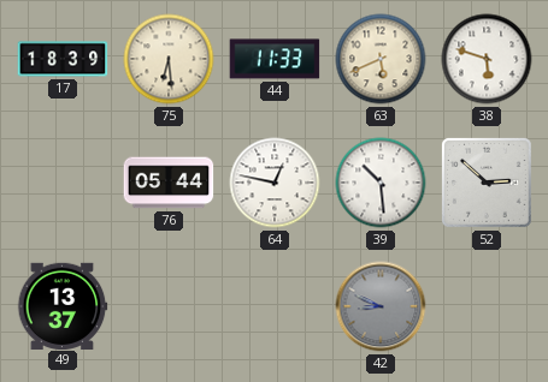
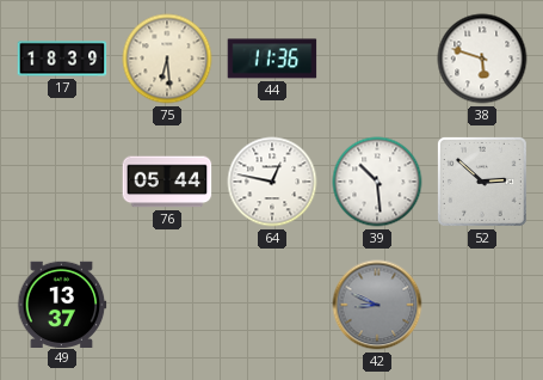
44: 11:33 -> 11:36 (272, 59)
63: 5:41 -> none (381, 59)
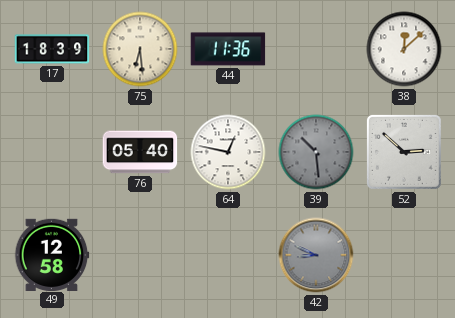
38: 5:48 -> 12:08 (404, 49)
76: 05:44 -> 05:40 (140, 152)
39 dial: white -> grey (316, 152)
49: 13:37 -> 12:58 (52, 254)
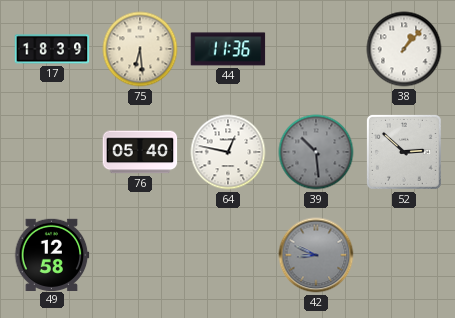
38: 12:08 -> 1:07 (404, 49)
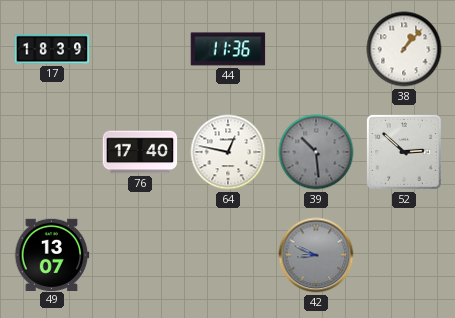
75: 6:29 -> none (140, 49)
76: 05:40 -> 17:40 (140, 152)
49: 12:58 -> 13:07 (52, 254)
